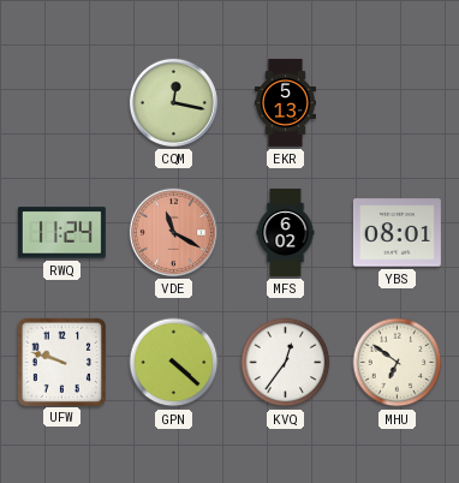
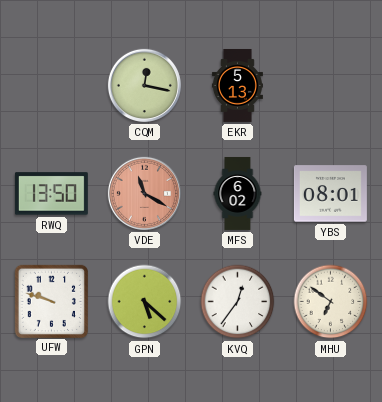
RWQ: 11:24 -> 13:50 (51, 194)
GPN: 4:22 -> 5:22 (145, 302)
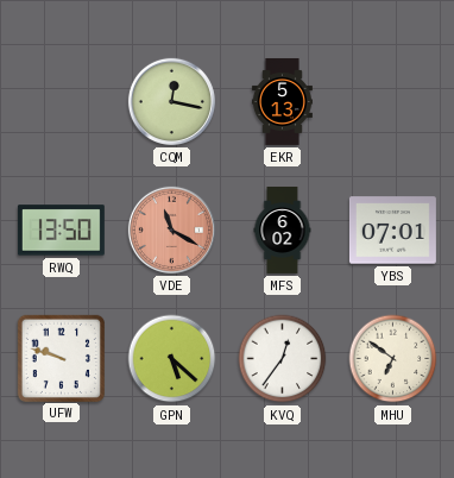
YBS: 08:01 -> 07:01 (392, 231)
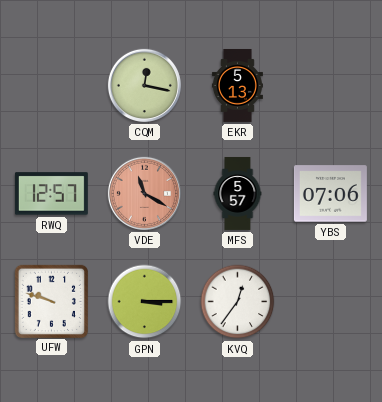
RWQ: 13:50 -> 12:57 (51, 194)
MFS: 6:02 -> 5:57 (238, 193)
YBS: 07:01 -> 07:06 (330, 194)
GPN: 5:22 -> 3:15 (145, 302)
MHU: 6:51 -> none (393, 359)
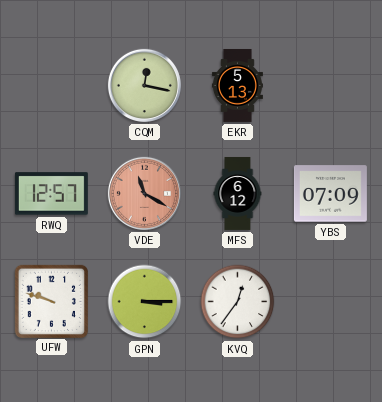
MFS: 5:57 -> 6:12 (238, 193)
YBS: 07:06 -> 07:09 (330, 194)
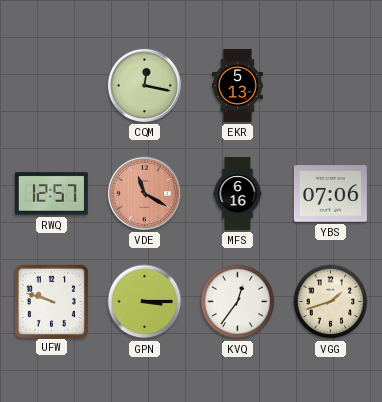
MFS: 6:12 -> 6:16 (238, 193)
YBS: 07:09 -> 07:06 (330, 194)
VGG: none -> 1:42 (331, 302)
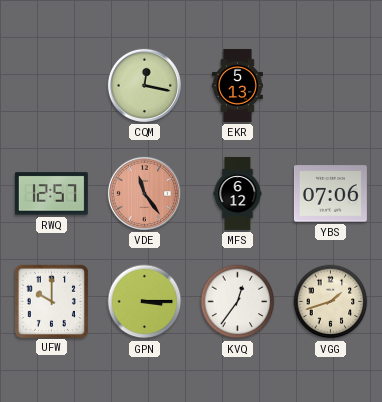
VDE: 11:20 -> 11:24 (144, 193)
MFS: 6:16 -> 6:12 (238, 193)
UFW: 9:48 -> 10:00 (51, 301)
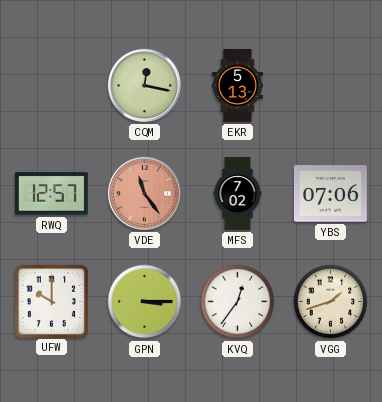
MFS: 6:12 -> 7:02 (238, 193)
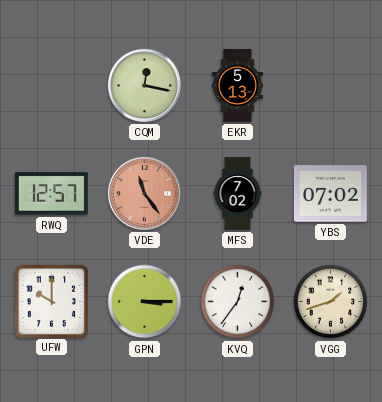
YBS: 07:06 -> 07:02 (330, 194)
